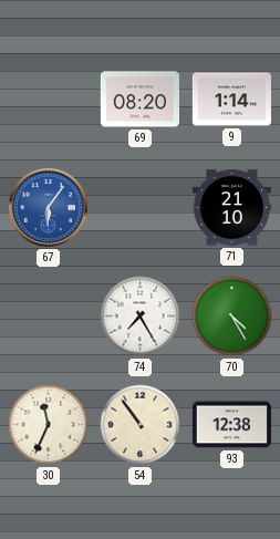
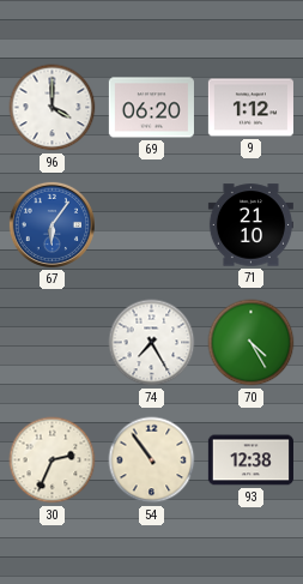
96: none -> 4:00 (53, 108)
69: 08:20 -> 06:20 (151, 108)
9: 1:14 -> 1:12 (250, 108)
30: 11:34 -> 2:34 (53, 460)
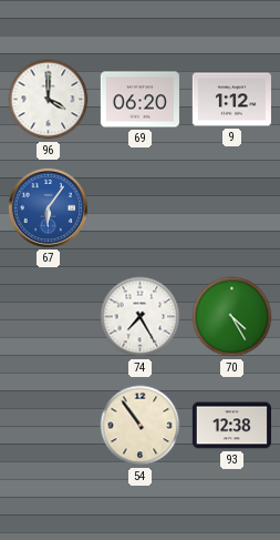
71: 21:10 -> none (250, 225)
30: 2:34 -> none (53, 460)
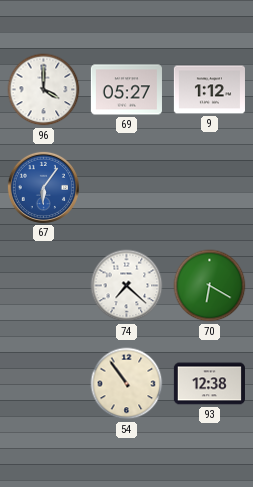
69: 06:20 -> 05:27 (126, 90)
74: 7:25 -> 7:22 (127, 286)
70: 4:25 -> 6:20 (210, 286)
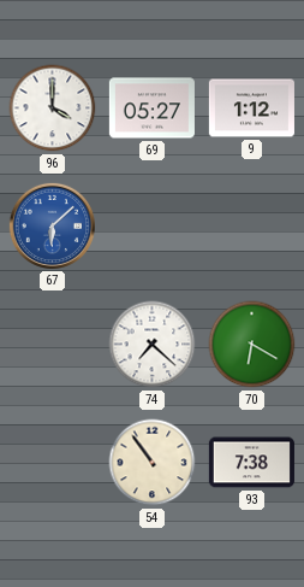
67: 6:06 -> 6:08 (52, 225)
93: 12:38 -> 7:38 (251, 463)
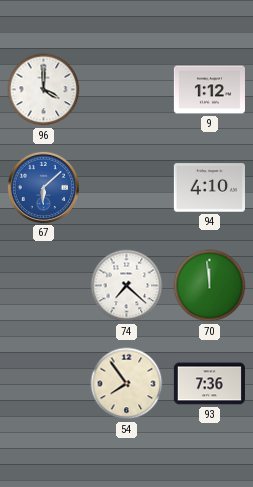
69: 05:27 -> none (151, 108)
94: none -> 4:10 (209, 188)
70: 6:20 -> 11:59 (210, 286)
54: 10:54 -> 7:54 (127, 384)
93: 7:38 -> 7:36 (209, 384)
